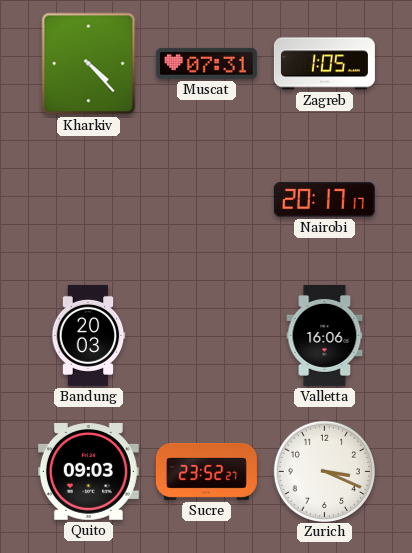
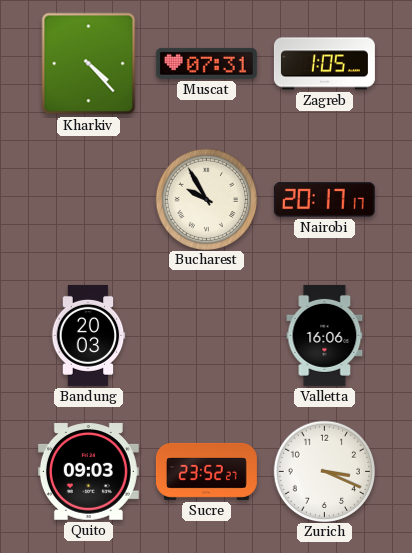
Bucharest: none -> 9:55 (206, 199)
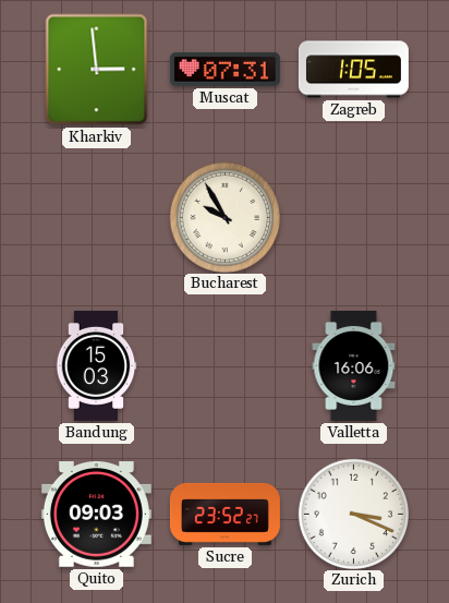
Kharkiv: 4:23 -> 2:59 (97, 70)
Nairobi: 20:17 -> none (324, 200)
Bandung: 20:03 -> 15:03 (96, 365)
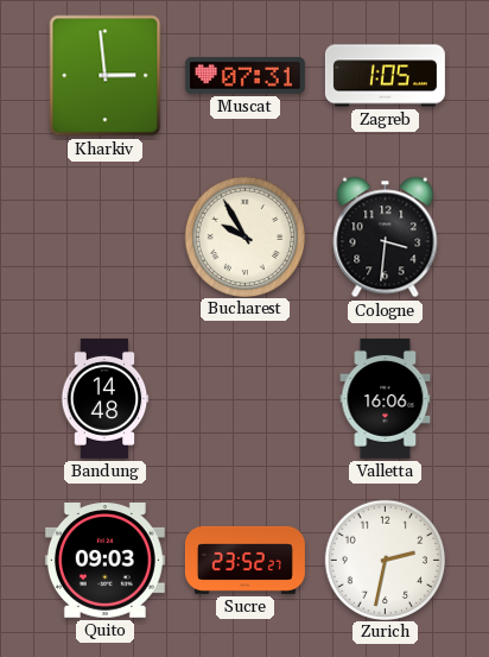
Cologne: none -> 3:31 (386, 238)
Bandung: 15:03 -> 14:48 (104, 398)
Zurich: 3:19 -> 2:32 (385, 560)
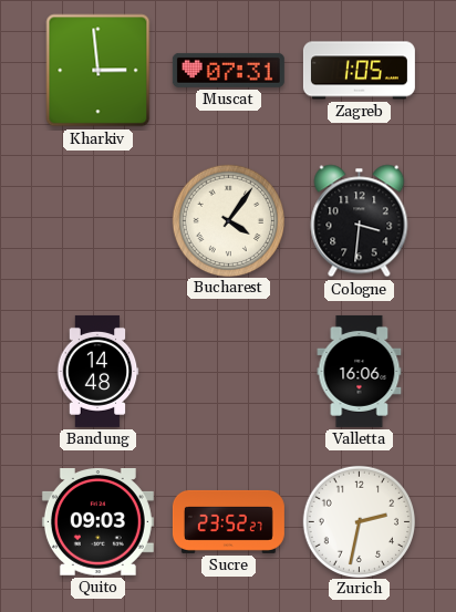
Bucharest: 9:55 -> 4:06 (228, 220)
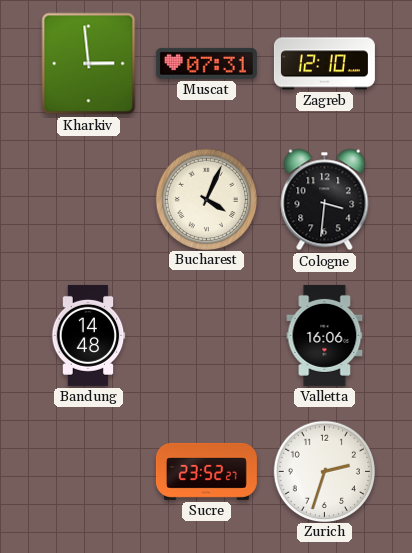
Zagreb: 1:05 -> 12:10 (324, 64)
Bucharest: 4:06 -> 4:04 (206, 199)
Quito: 09:03 -> none (97, 522)
Zurich: 2:32 -> 2:33 (324, 471)
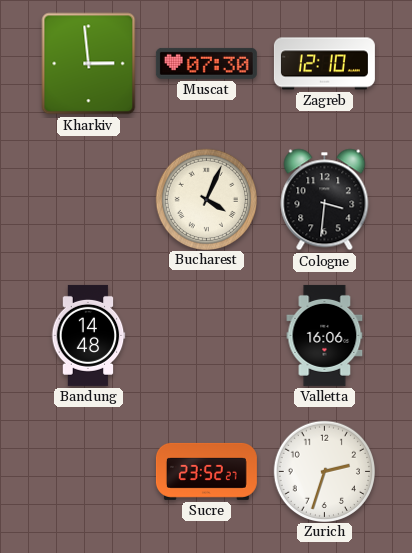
Muscat: 07:31 -> 07:30 (206, 63)
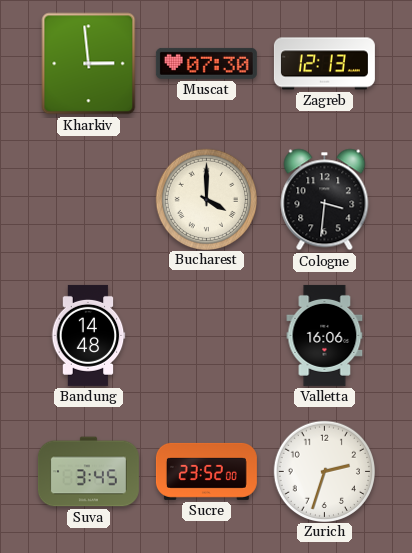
Zagreb: 12:10 -> 12:13 (324, 64)
Bucharest: 4:04 -> 4:00 (206, 199)
Suva: none -> 3:45 (88, 472)
Sucre: 23:52:27 -> 23:52:00 (206, 471)
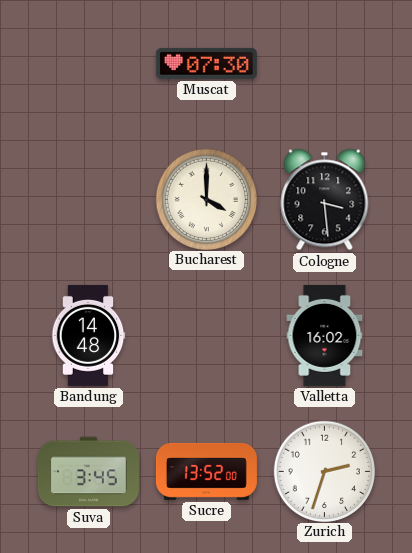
Kharkiv: 2:59 -> none (89, 64)
Zagreb: 12:13 -> none (324, 64)
Cologne: 3:31 -> 3:29 (325, 200)
Valletta: 16:06 -> 16:02 (325, 335)
Sucre: 23:52 -> 13:52 (206, 471)
